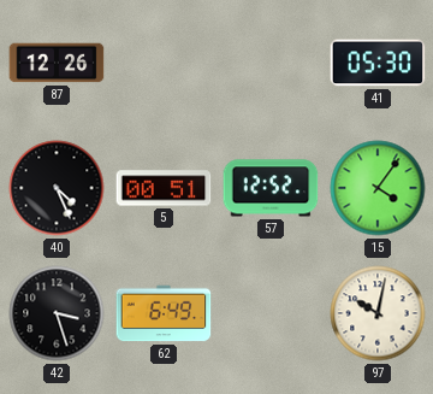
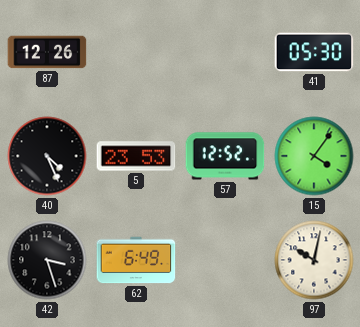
5: 00:51 -> 23:53 (136, 156)
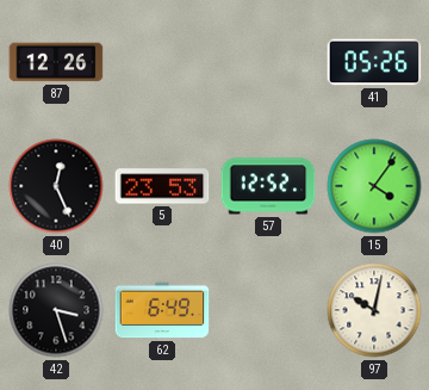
41: 05:30 -> 05:26 (374, 62)
40: 4:26 -> 12:26 (56, 186)
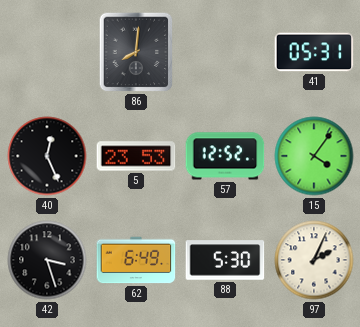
87: 12:26 -> none (56, 62)
86: none -> 8:01 (136, 52)
41: 05:26 -> 05:31 (314, 52)
88: none -> 5:30 (225, 260)
97: 10:02 -> 2:04 (314, 260)
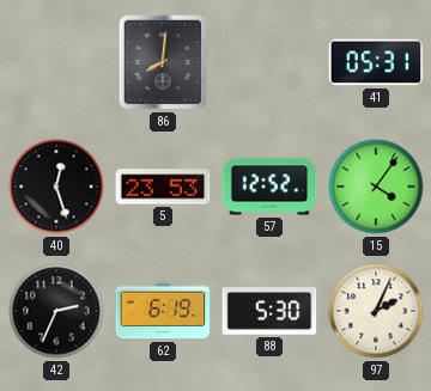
40: 12:26 -> 12:27 (56, 187)
42: 3:27 -> 2:34 (56, 311)
62: 6:49 -> 6:19 (163, 311)
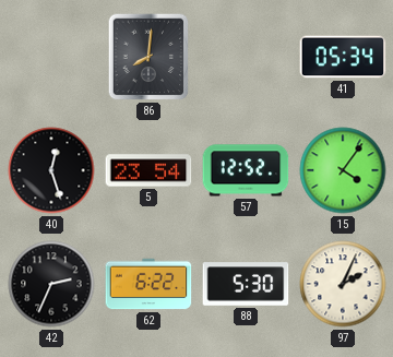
41: 05:31 -> 05:34 (343, 57)
5: 23:53 -> 23:54 (148, 170)
62: 6:19 -> 6:22 (148, 284)
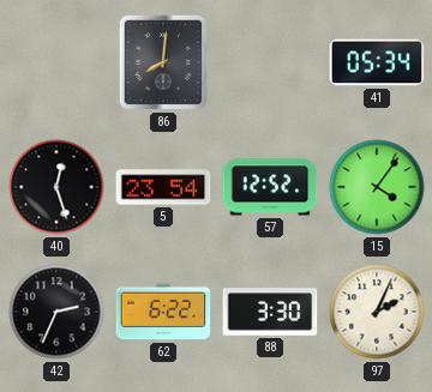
88: 5:30 -> 3:30 (270, 312)
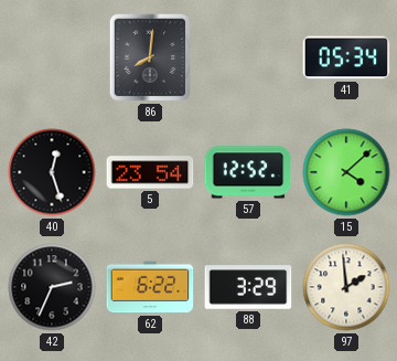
15: 4:06 -> 4:08 (346, 172)
88: 3:30 -> 3:29 (248, 287)
97: 2:04 -> 1:59 (346, 287)
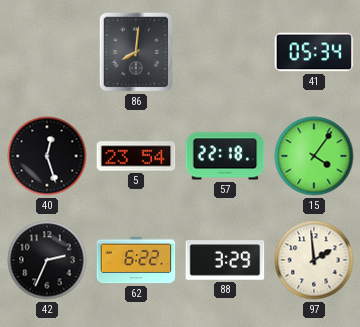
57: 12:52 -> 22:18 (225, 156)
15: 4:08 -> 4:06 (314, 156)
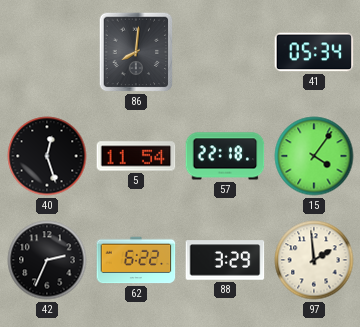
5: 23:54 -> 11:54 (136, 156)
